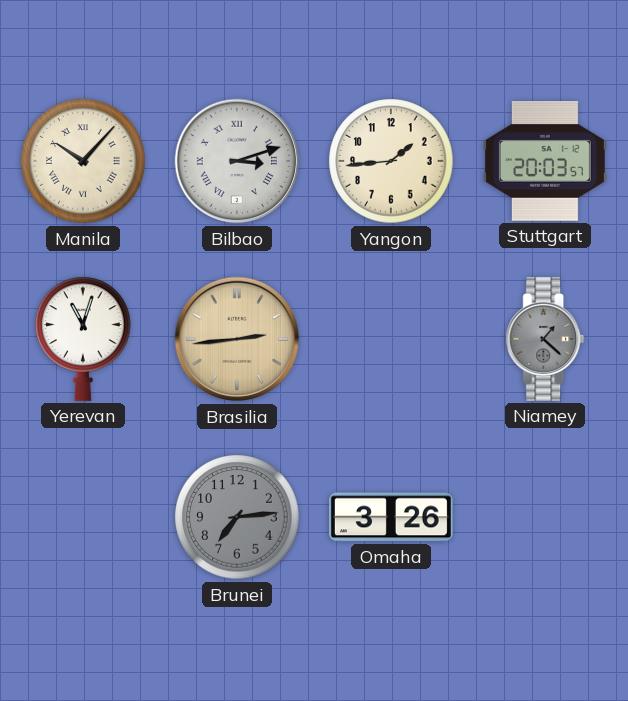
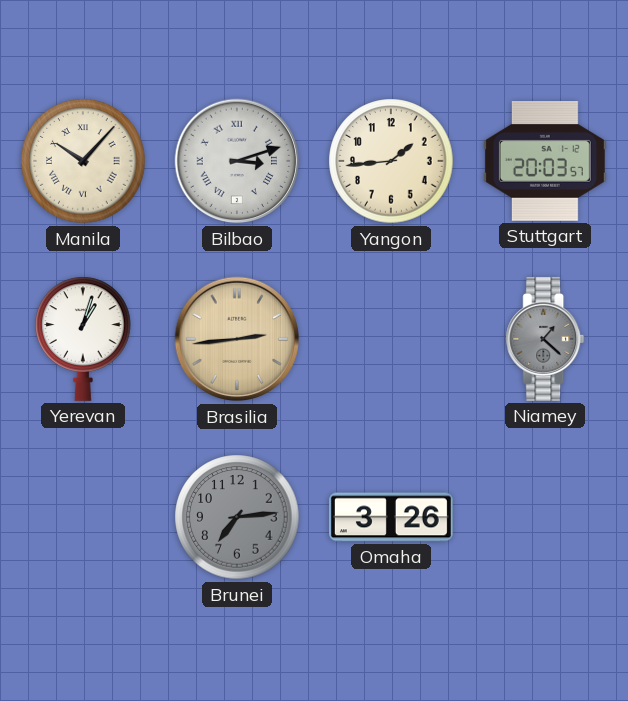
Yerevan: 11:03 -> 1:03 (83, 339)
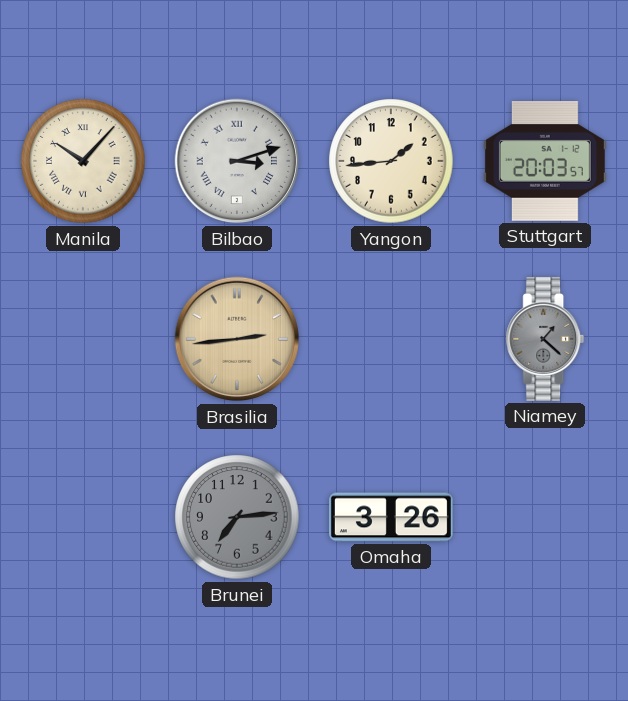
Yerevan: 1:03 -> none (83, 339)
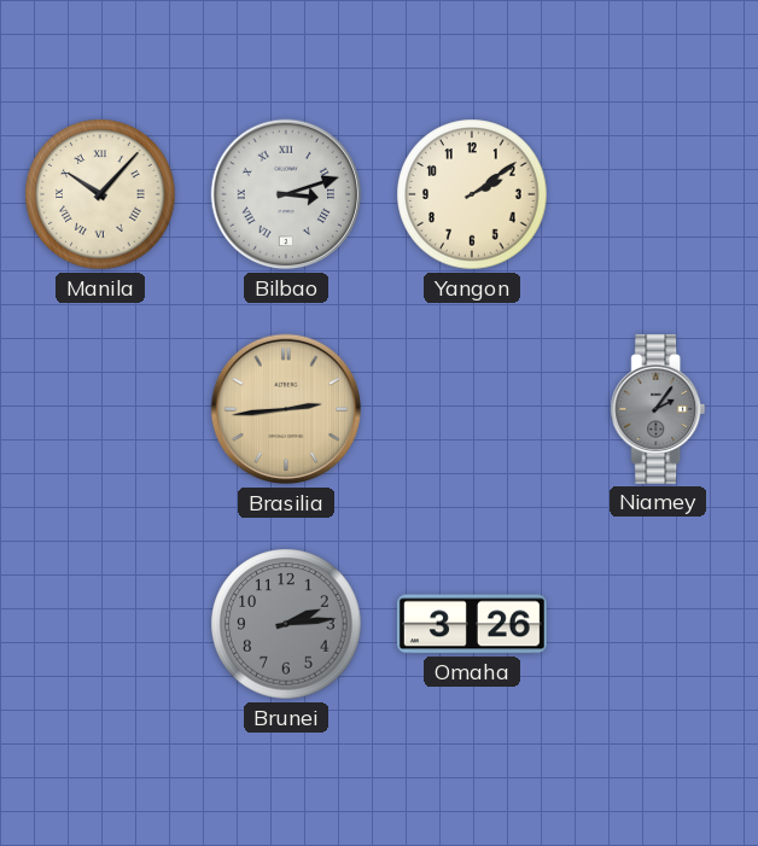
Yangon: 1:44 -> 2:09 (472, 194)
Stuttgart: 20:03 -> none (545, 162)
Niamey: 1:22 -> 2:06 (658, 409)
Brunei: 7:14 -> 2:14 (286, 624)
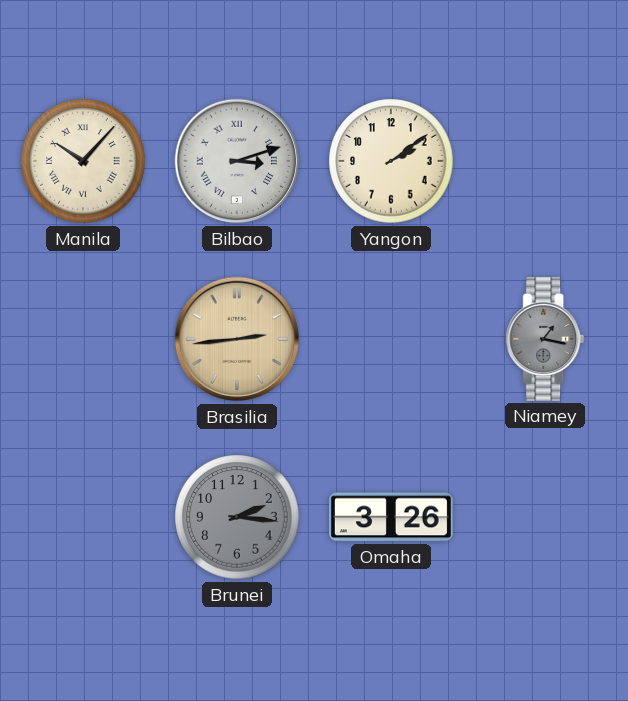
Niamey: 2:06 -> 1:17 (545, 339)
Brunei: 2:14 -> 2:16 (237, 517)
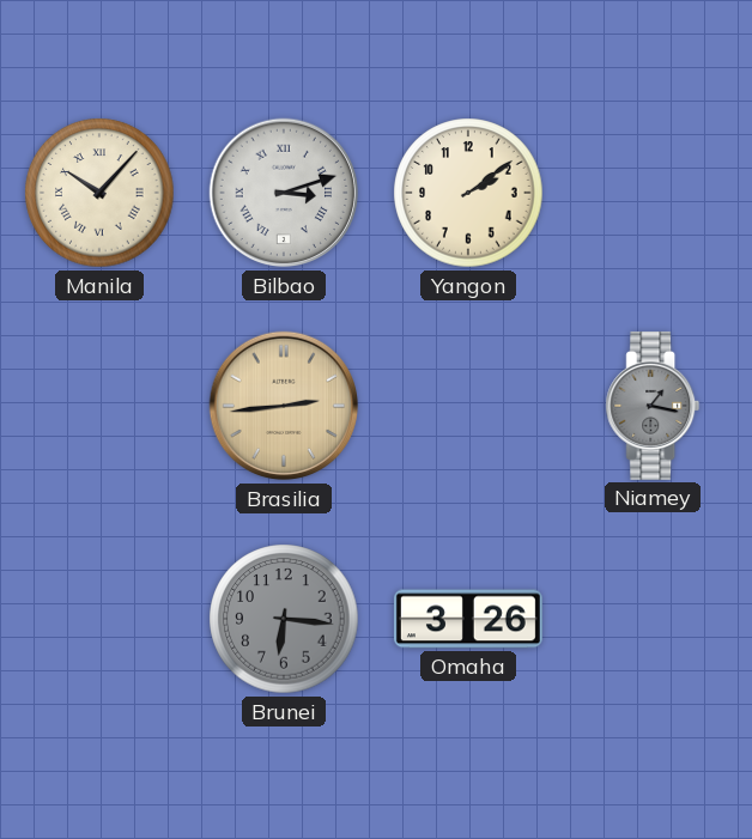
Brunei: 2:16 -> 6:16 (284, 619)
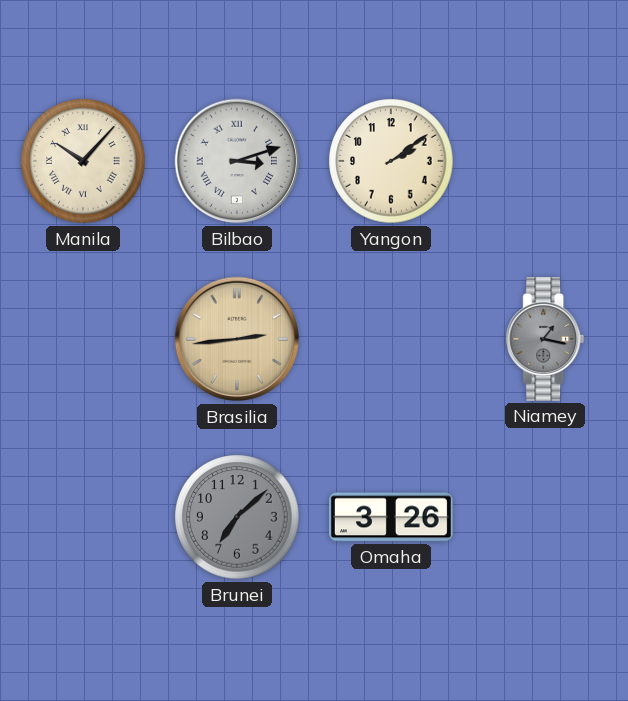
Brunei: 6:16 -> 7:08 (237, 517)
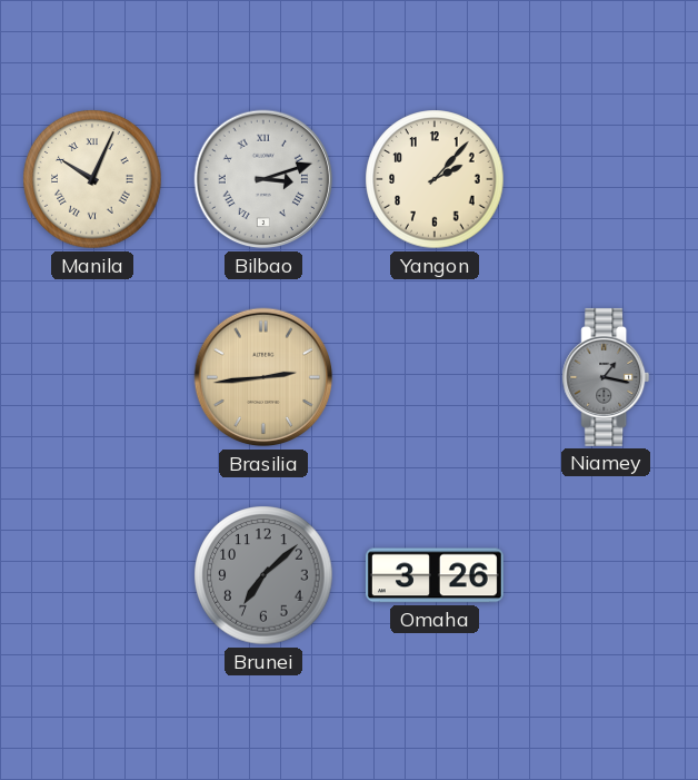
Manila: 10:07 -> 10:04 (92, 179)
Yangon: 2:09 -> 2:07 (435, 179)
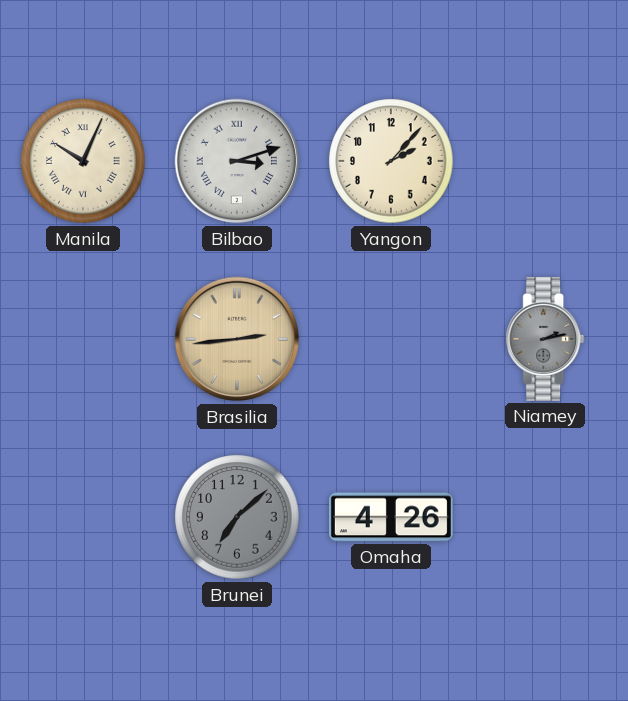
Niamey: 1:17 -> 2:13 (545, 339)
Omaha: 3:26 -> 4:26 (391, 517)
